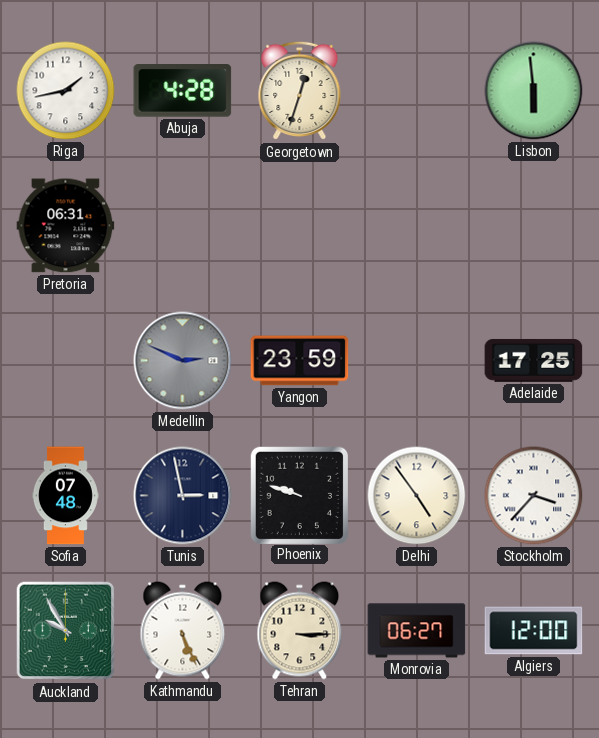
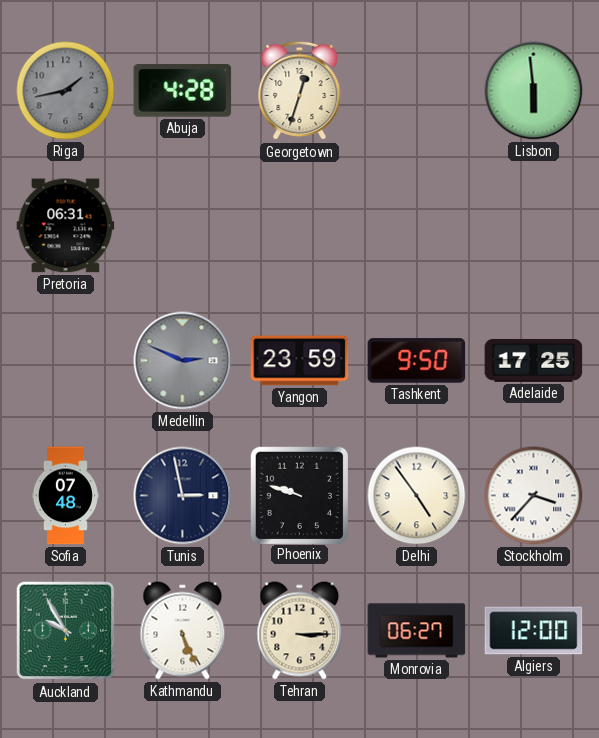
Riga dial: white -> grey (66, 91)
Tashkent: none -> 9:50 (417, 361)
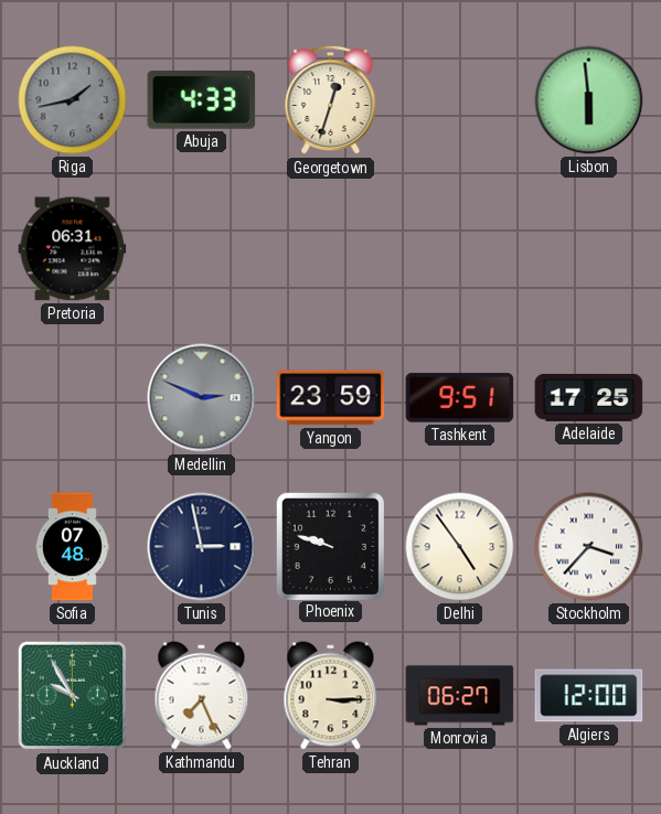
Abuja: 4:28 -> 4:33 (202, 100)
Tashkent: 9:50 -> 9:51 (460, 398)
Kathmandu: 5:26 -> 7:26 (202, 696)
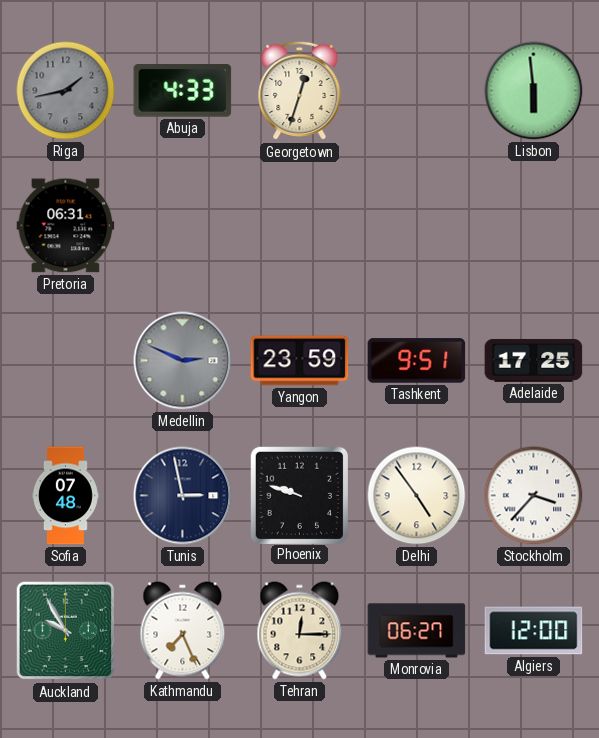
Tehran: 3:15 -> 12:15 (300, 631)
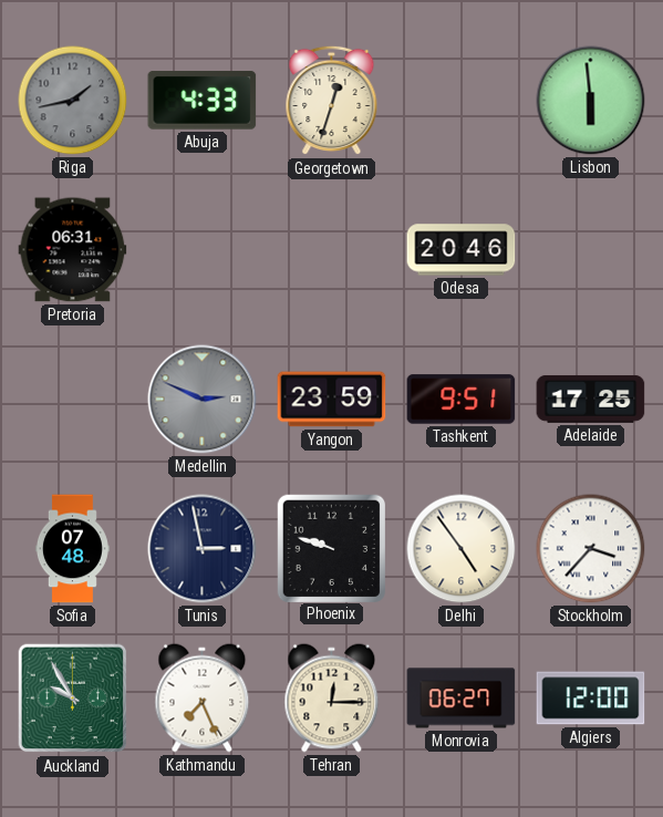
Odesa: none -> 20:46 (462, 250)
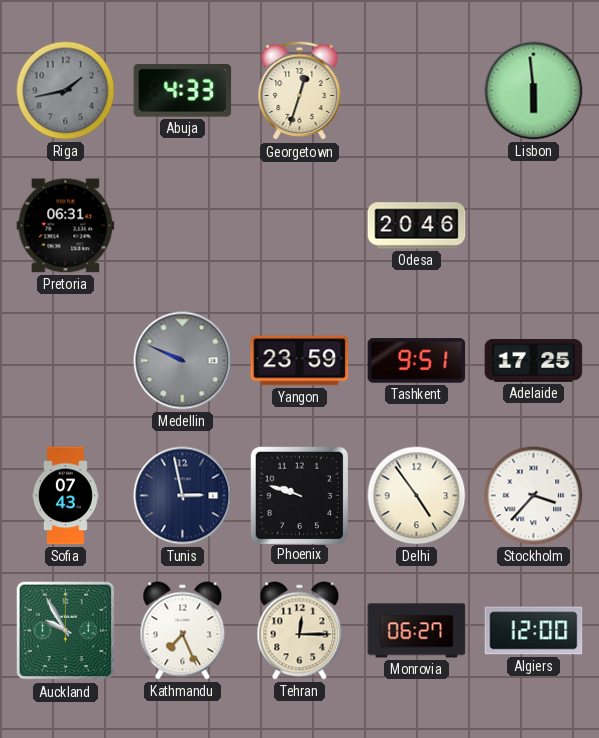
Medellin: 2:49 -> 9:49 (183, 361)
Sofia: 07:48 -> 07:43 (65, 496)
